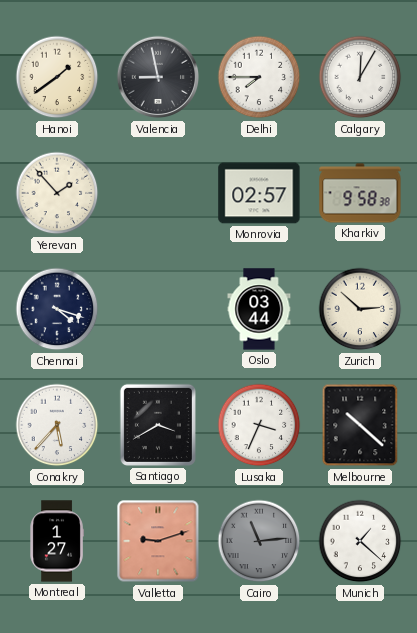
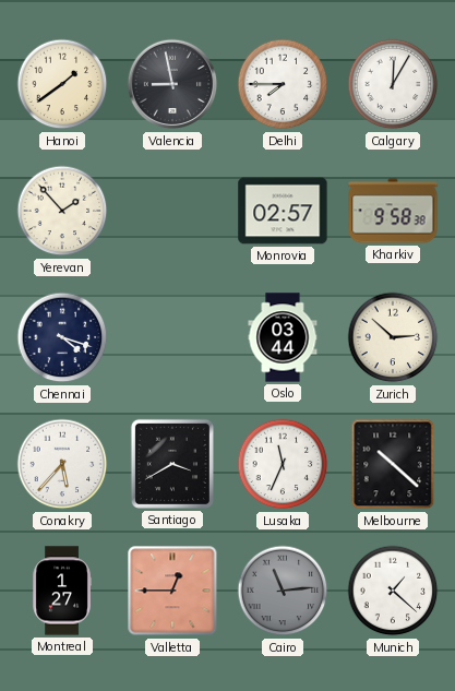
Lusaka: 3:34 -> 11:34 (283, 464)
Valletta: 9:12 -> 12:45 (172, 591)
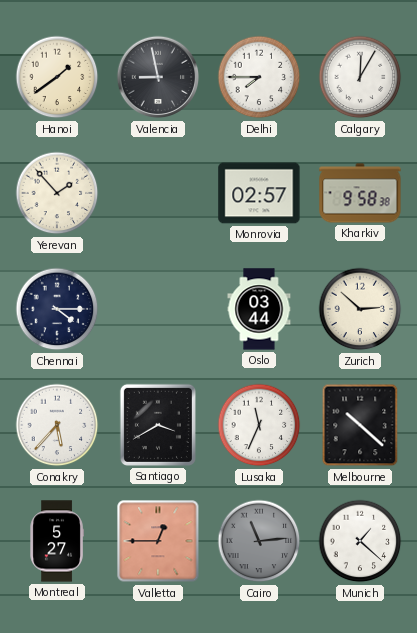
Chennai: 4:18 -> 4:15 (57, 309)
Montreal: 1:27 -> 5:27 (57, 541)
